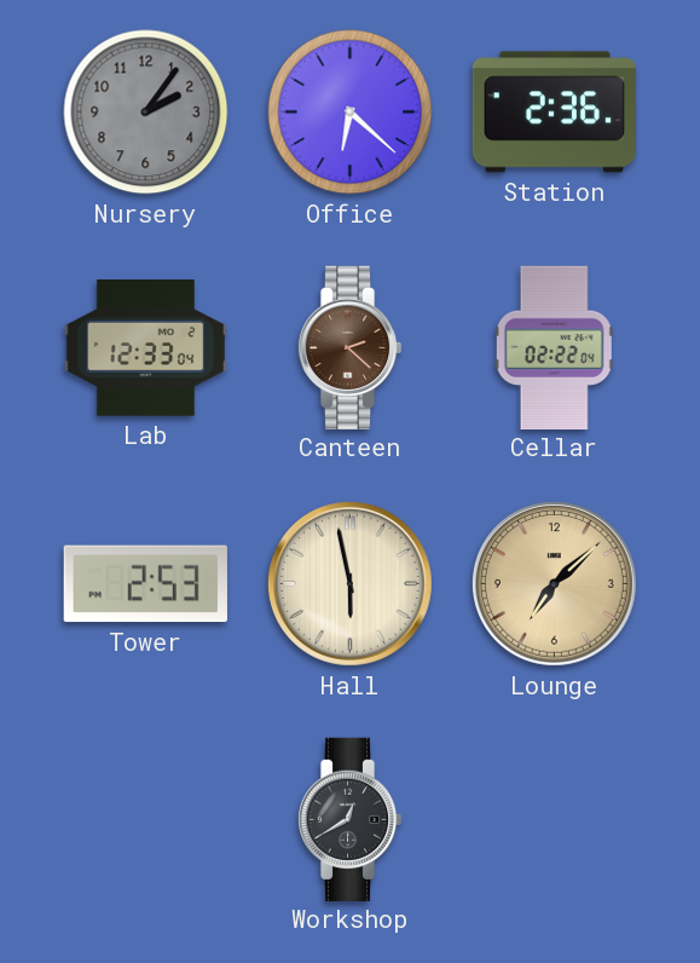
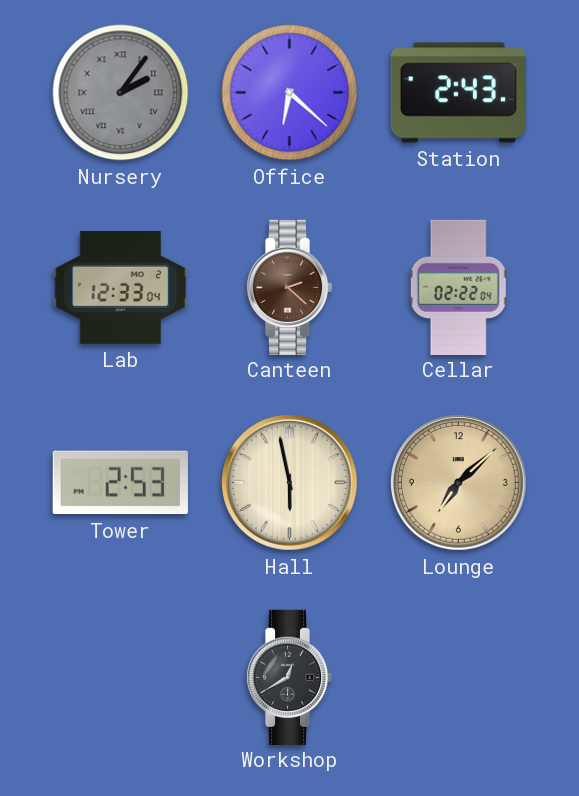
Nursery numerals: Arabic -> Roman (121, 93)
Station: 2:36 -> 2:43 (458, 93)
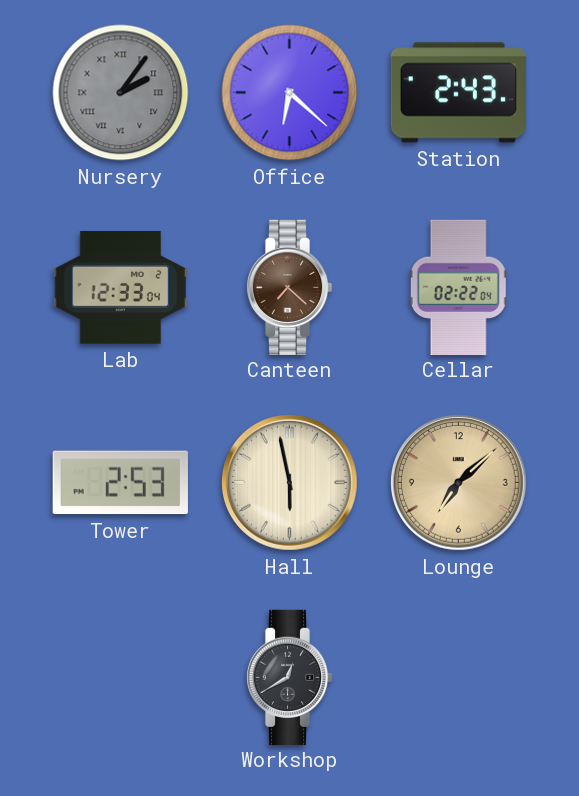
Canteen: 2:22 -> 7:22 (289, 287)
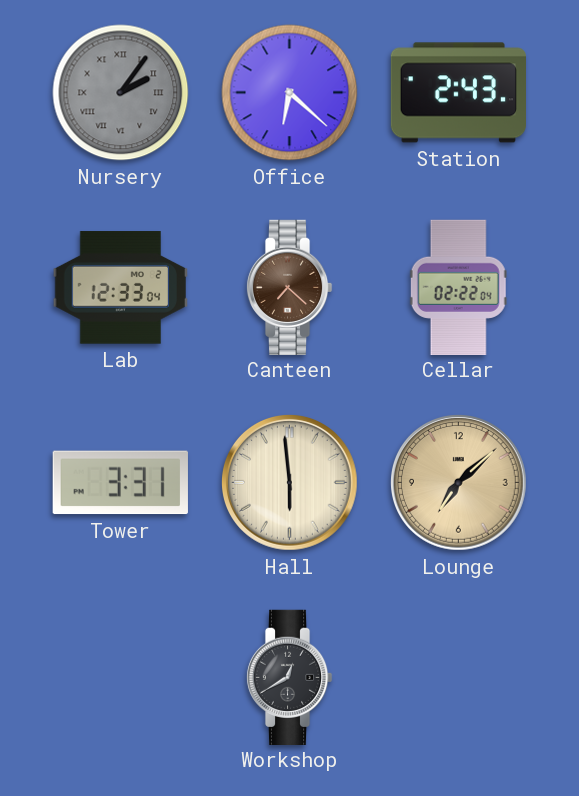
Tower: 2:53 -> 3:31 (120, 483)
Hall: 5:58 -> 5:59 (290, 483)
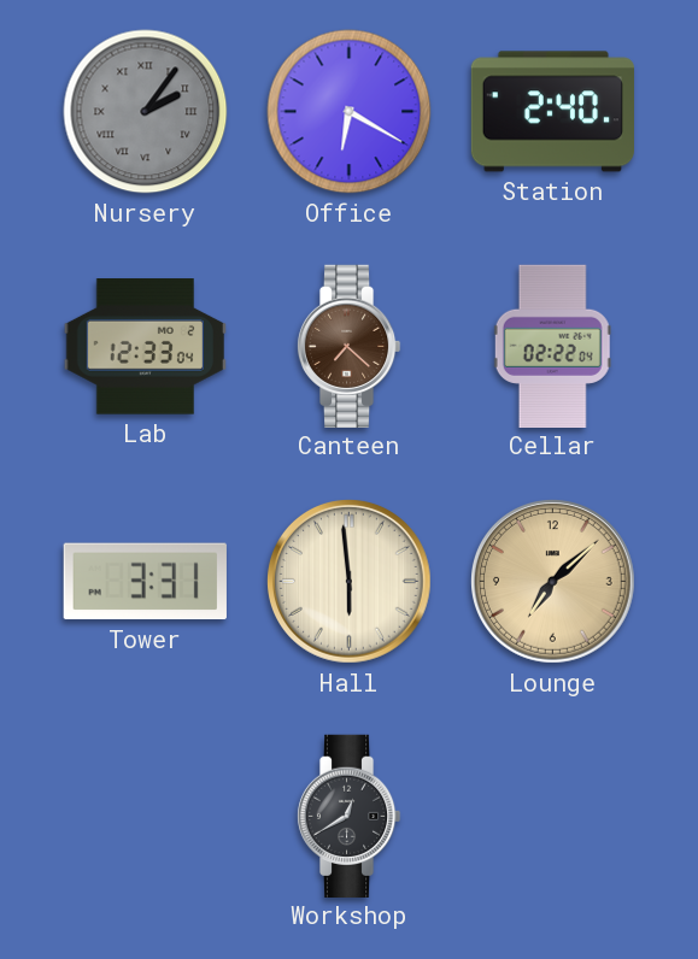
Office: 6:22 -> 6:20 (350, 112)
Station: 2:43 -> 2:40 (552, 112)
